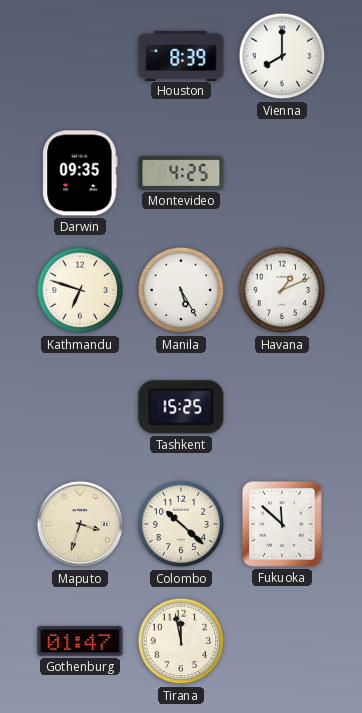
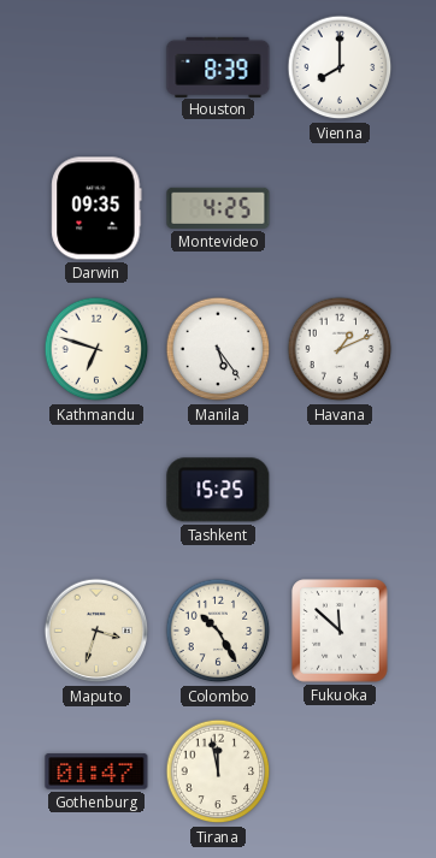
Manila: 5:25 -> 5:24 (218, 349)
Colombo: 10:22 -> 10:25 (218, 631)
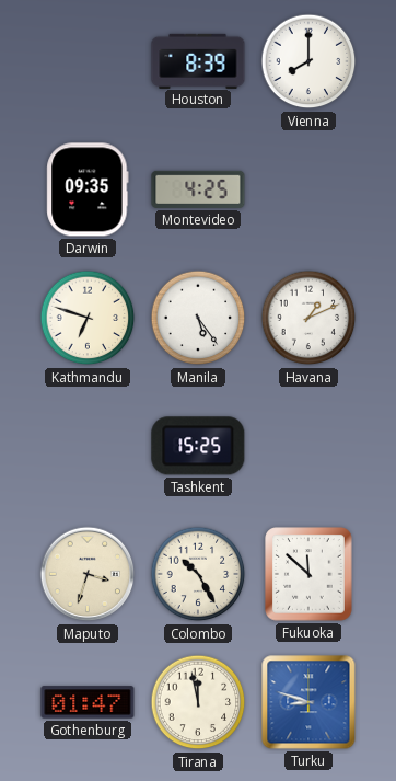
Turku: none -> 8:48 (308, 702)
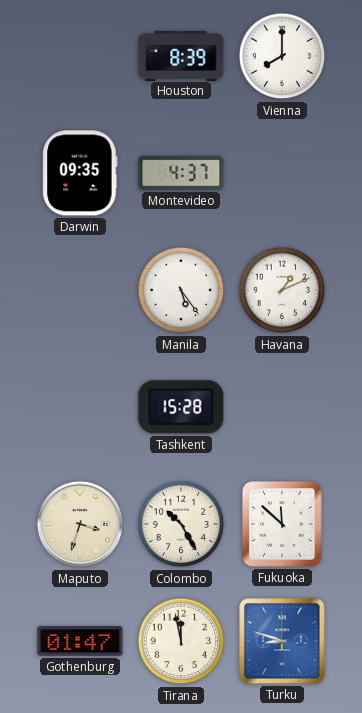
Montevideo: 4:25 -> 4:37 (181, 173)
Kathmandu: 6:48 -> none (88, 318)
Tashkent: 15:25 -> 15:28 (181, 407)
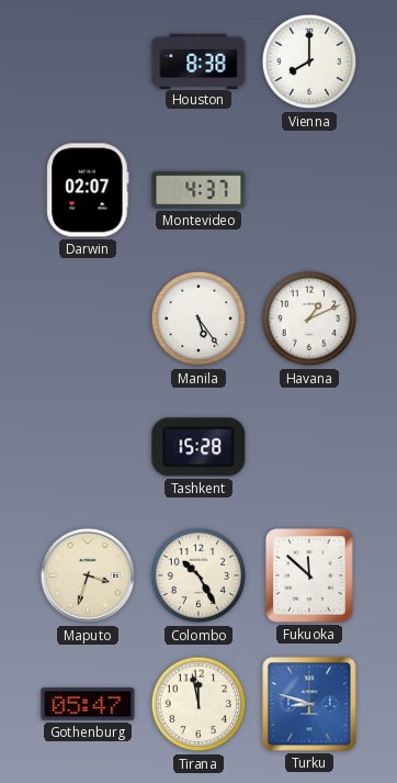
Houston: 8:39 -> 8:38 (198, 60)
Darwin: 09:35 -> 02:07 (88, 190)
Gothenburg: 01:47 -> 05:47 (88, 704)
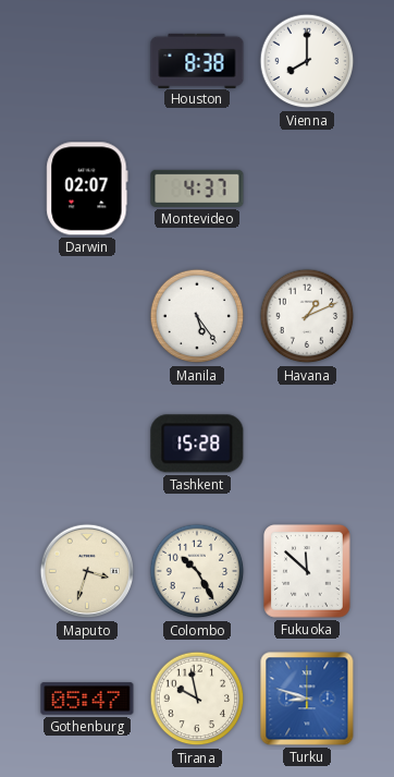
Tirana: 11:58 -> 9:58 (197, 699)
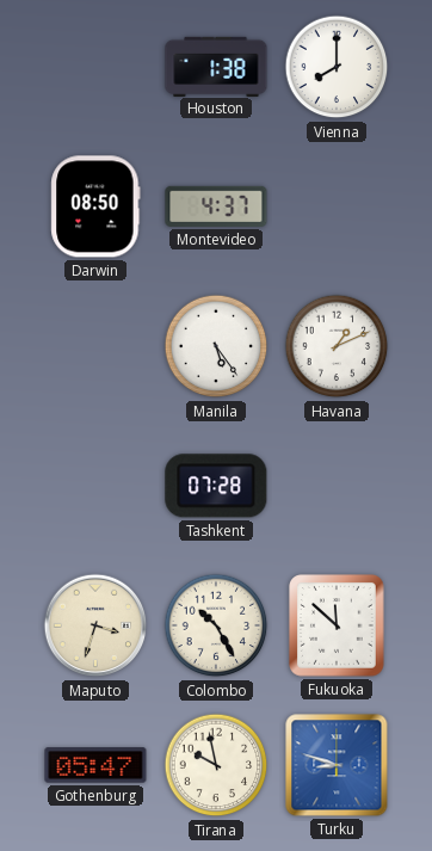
Houston: 8:38 -> 1:38 (216, 66)
Darwin: 02:07 -> 08:50 (95, 206)
Tashkent: 15:28 -> 07:28 (216, 486)
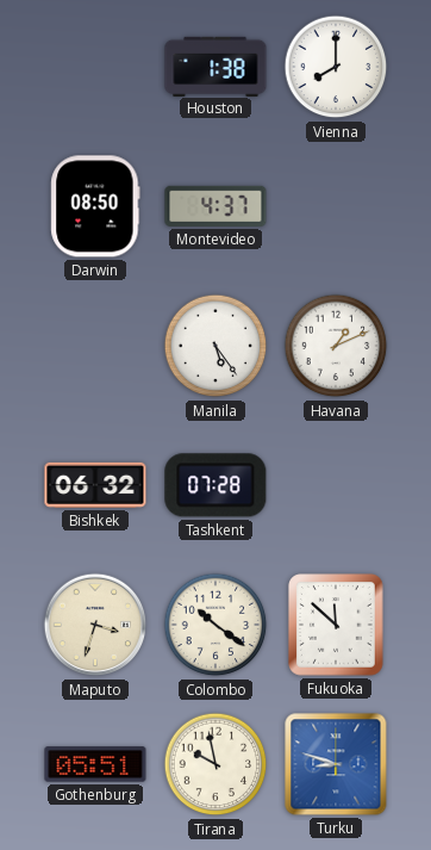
Bishkek: none -> 06:32 (95, 485)
Colombo: 10:25 -> 10:21 (215, 625)
Gothenburg: 05:47 -> 05:51 (95, 764)
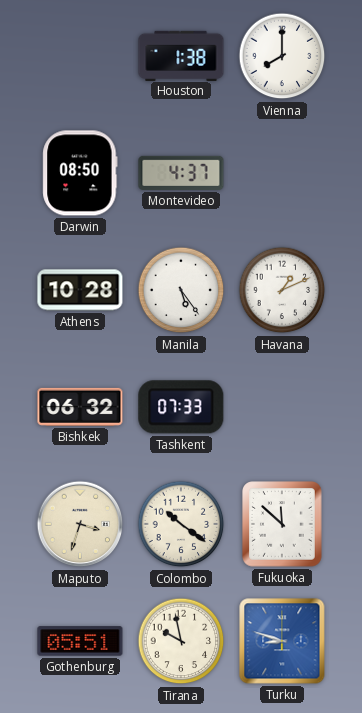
Athens: none -> 10:28 (80, 290)
Tashkent: 07:28 -> 07:33 (181, 407)
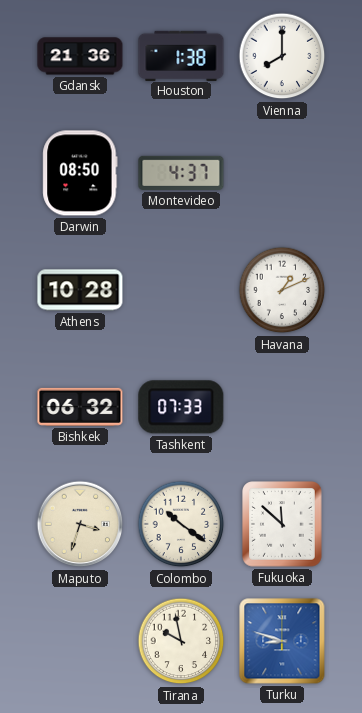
Gdansk: none -> 21:36 (80, 56)
Manila: 5:24 -> none (181, 290)
Gothenburg: 05:51 -> none (80, 641)
